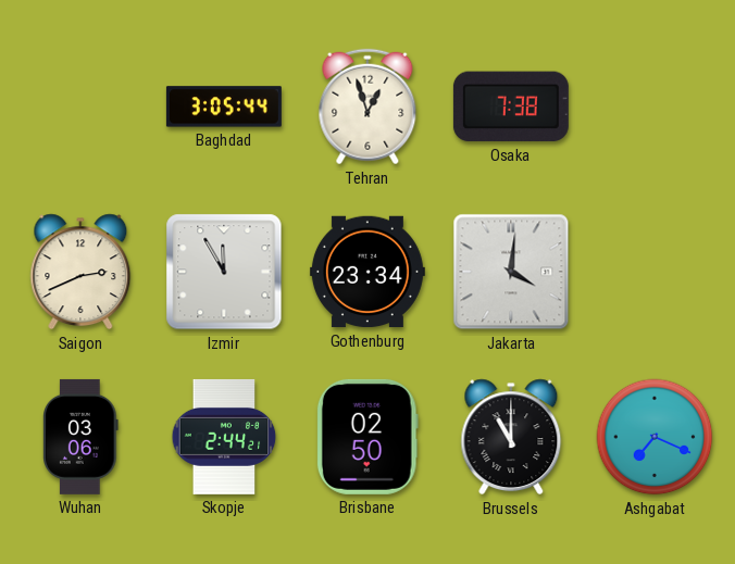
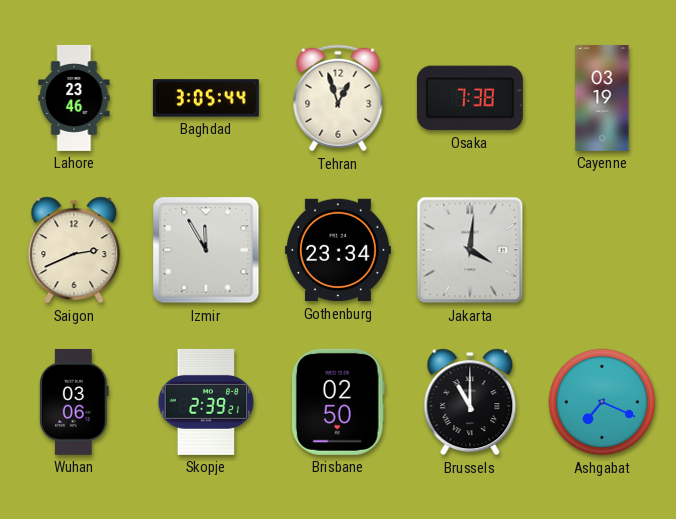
Lahore: none -> 23:46 (74, 98)
Cayenne: none -> 03:19 (602, 98)
Skopje: 2:44 -> 2:39 (206, 402)
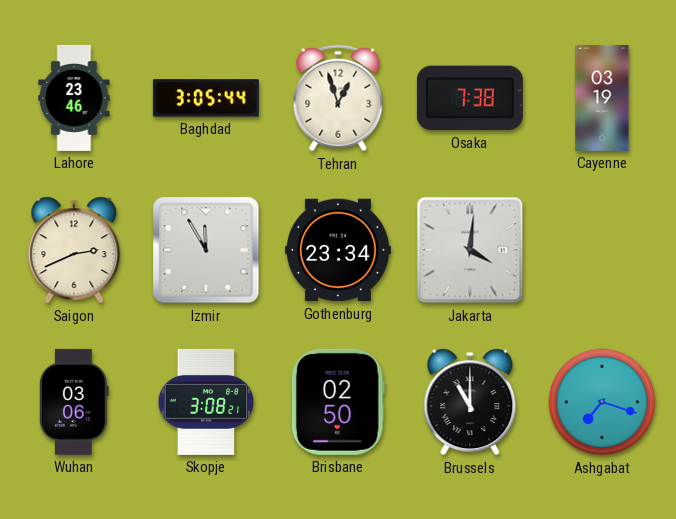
Skopje: 2:39 -> 3:08 (206, 402)
Ashgabat: 7:19 -> 7:18 (602, 402)
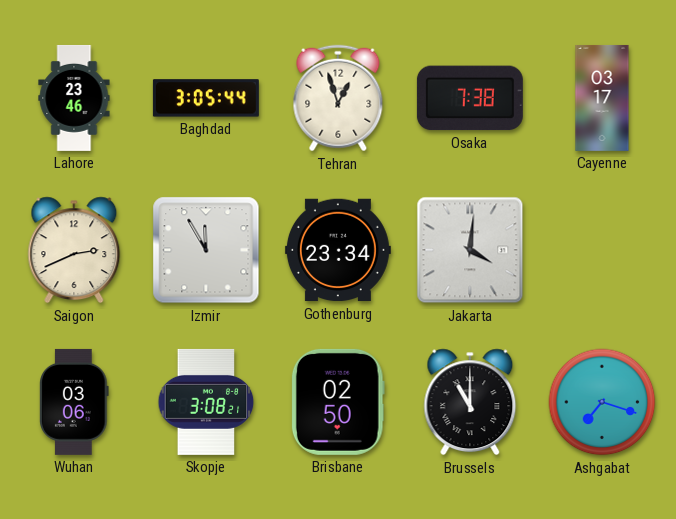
Cayenne: 03:19 -> 03:17 (602, 98)
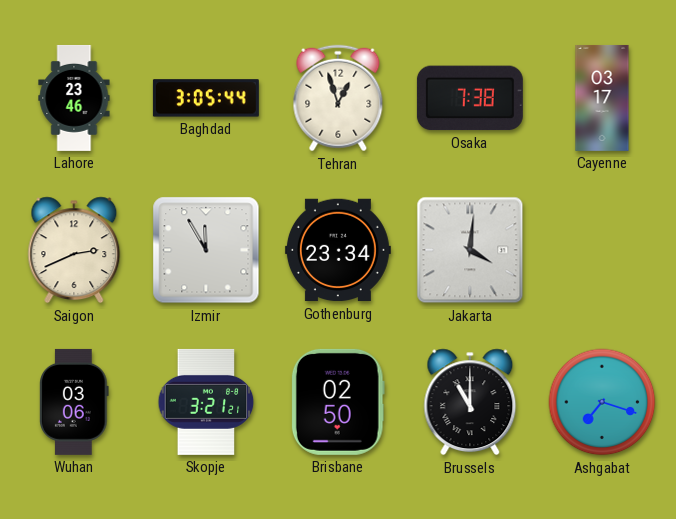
Skopje: 3:08 -> 3:21 (206, 402)
